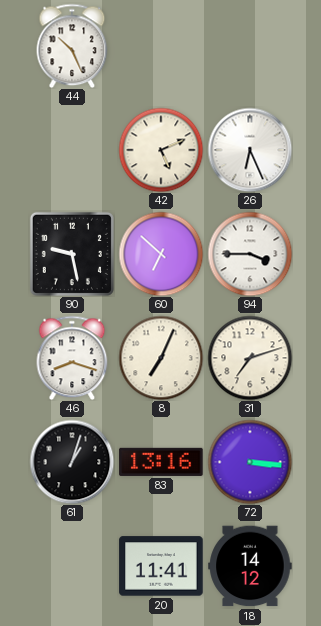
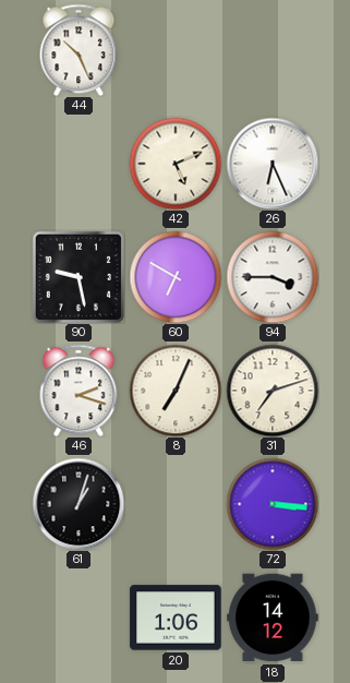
60: 6:52 -> 6:50 (176, 277)
46: 8:18 -> 2:18 (79, 391)
83: 13:16 -> none (161, 462)
20: 11:41 -> 1:06 (176, 618)
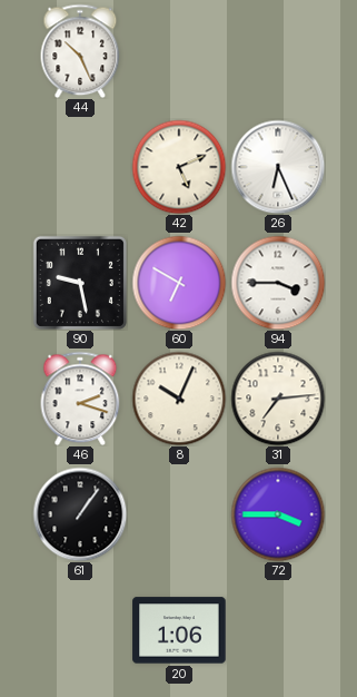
8: 7:04 -> 10:04 (179, 399)
31: 7:12 -> 7:14 (278, 399)
61: 1:03 -> 1:06 (80, 514)
72: 3:16 -> 3:45 (278, 514)
18: 14:12 -> none (273, 618)
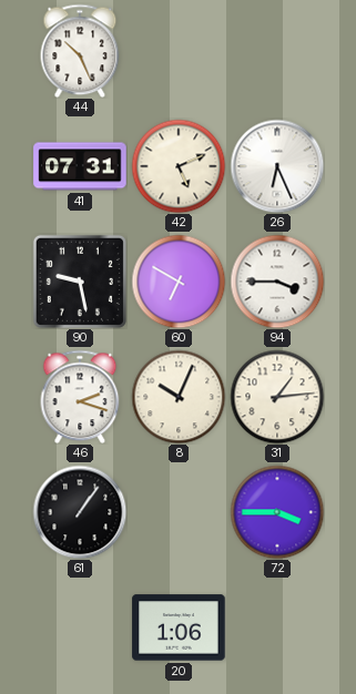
41: none -> 07:31 (80, 166)
31: 7:14 -> 1:14 (277, 397)
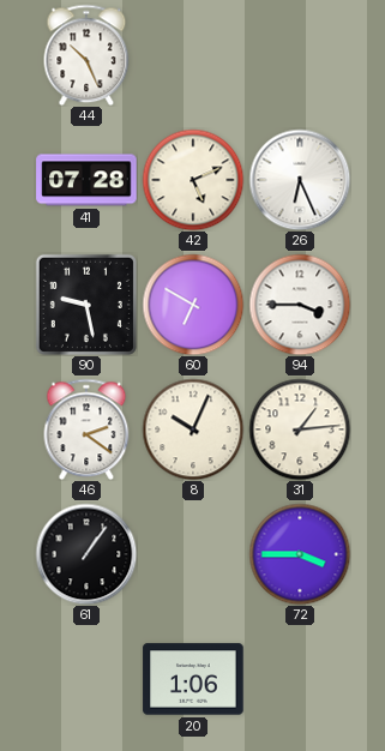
41: 07:31 -> 07:28 (86, 180)
46: 2:18 -> 2:21 (86, 429)
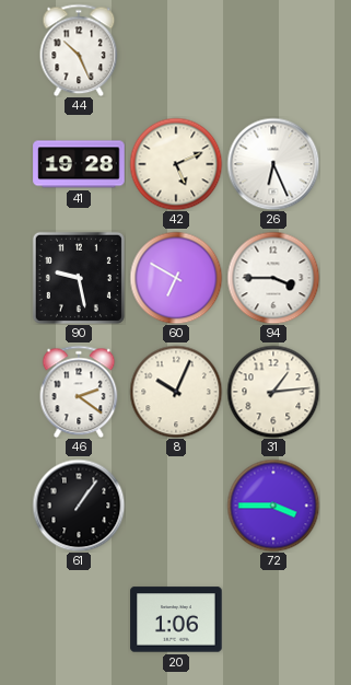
41: 07:28 -> 19:28 (79, 164)
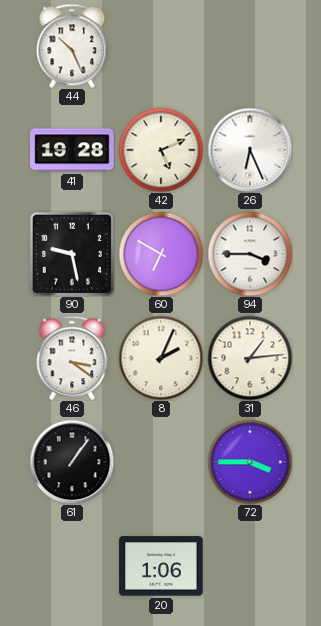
46: 2:21 -> 3:21 (72, 358)
8: 10:04 -> 2:04 (161, 358)
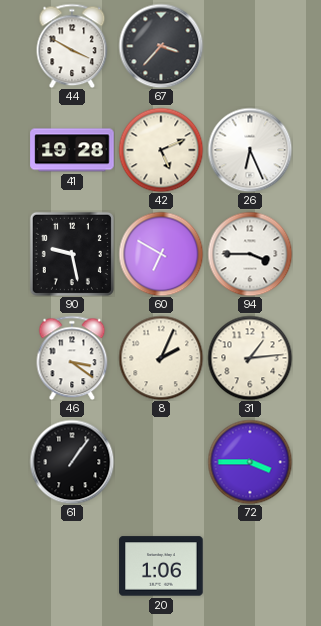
44: 10:26 -> 3:50 (72, 46)
67: none -> 3:37 (161, 46)
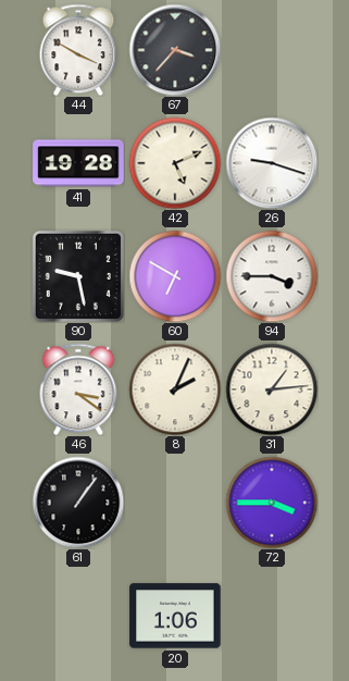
26: 6:26 -> 9:18 (272, 163)
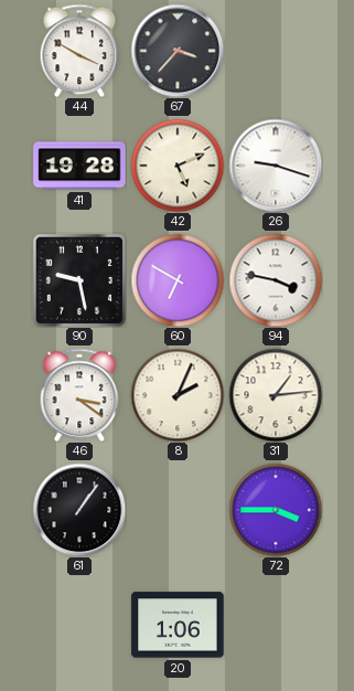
94: 3:45 -> 3:47 (276, 280)
